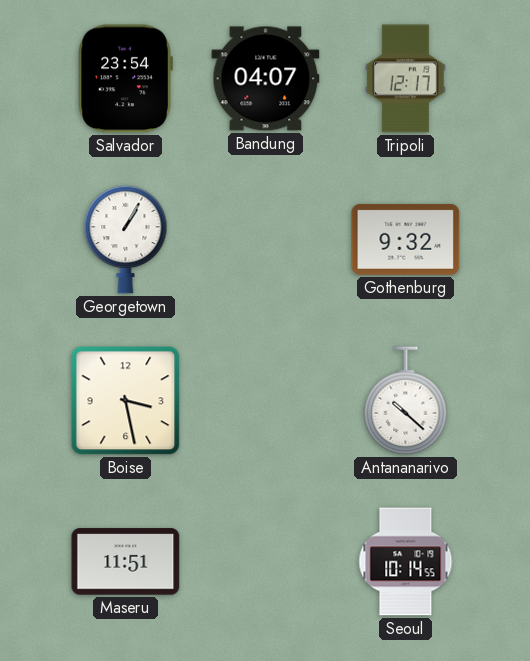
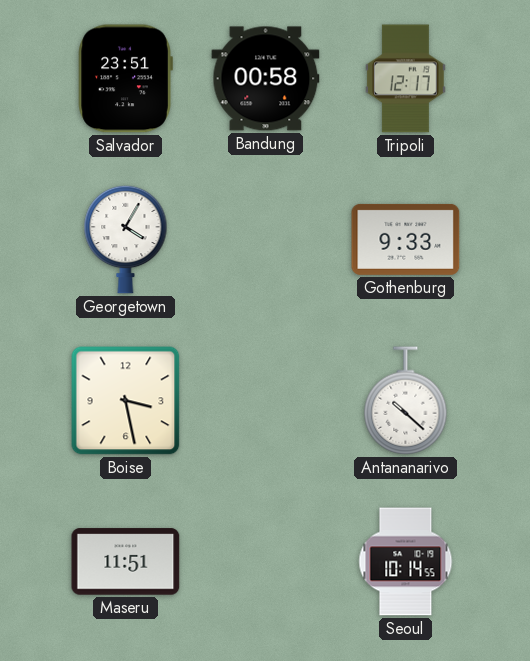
Salvador: 23:54 -> 23:51 (125, 79)
Bandung: 04:07 -> 00:58 (266, 79)
Georgetown: 1:05 -> 4:05 (126, 239)
Gothenburg: 9:32 -> 9:33 (406, 239)
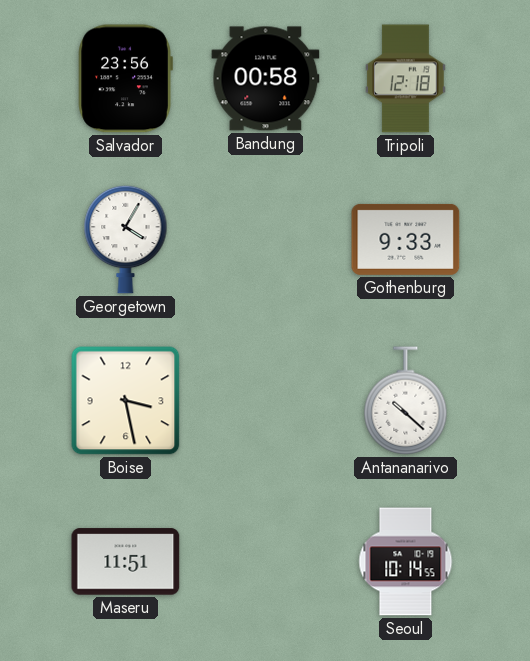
Salvador: 23:51 -> 23:56 (125, 79)
Tripoli: 12:17 -> 12:18 (406, 79)
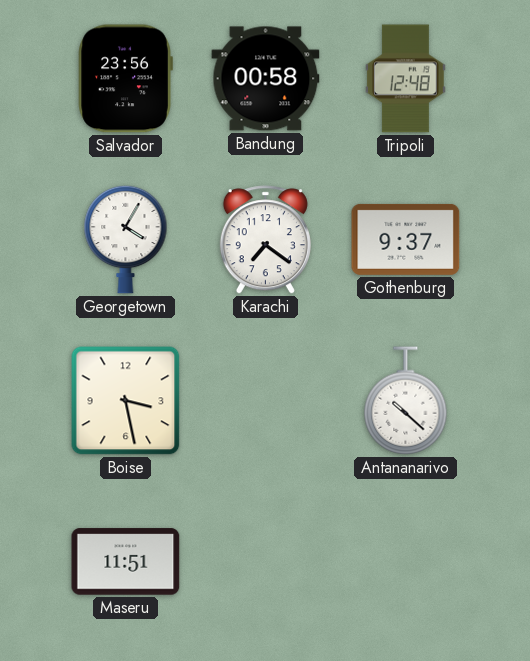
Tripoli: 12:18 -> 12:48 (406, 79)
Karachi: none -> 7:21 (265, 240)
Gothenburg: 9:33 -> 9:37 (406, 239)
Seoul: 10:14 -> none (406, 562)
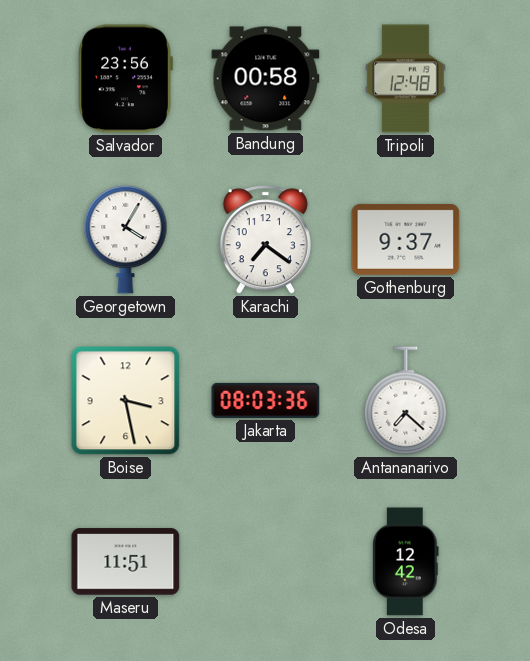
Jakarta: none -> 08:03 (266, 400)
Antananarivo: 10:22 -> 7:22 (406, 401)
Odesa: none -> 12:42 (406, 562)
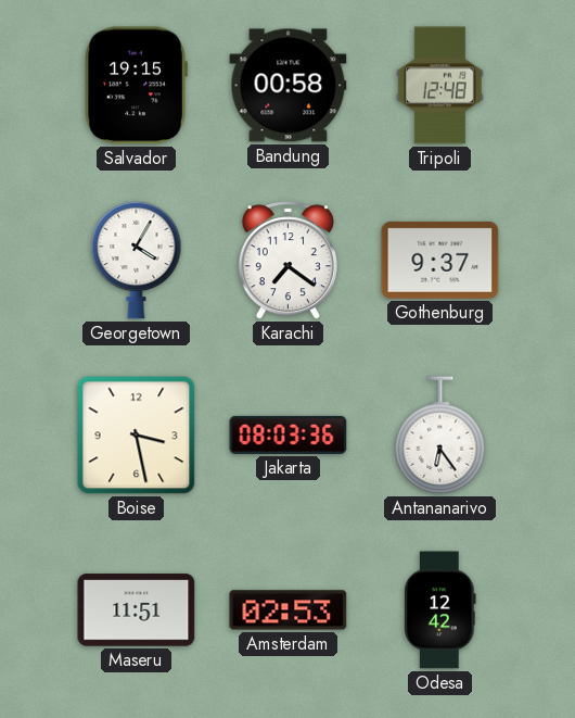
Salvador: 23:56 -> 19:15 (136, 86)
Antananarivo: 7:22 -> 6:24 (440, 436)
Amsterdam: none -> 02:53 (289, 610)
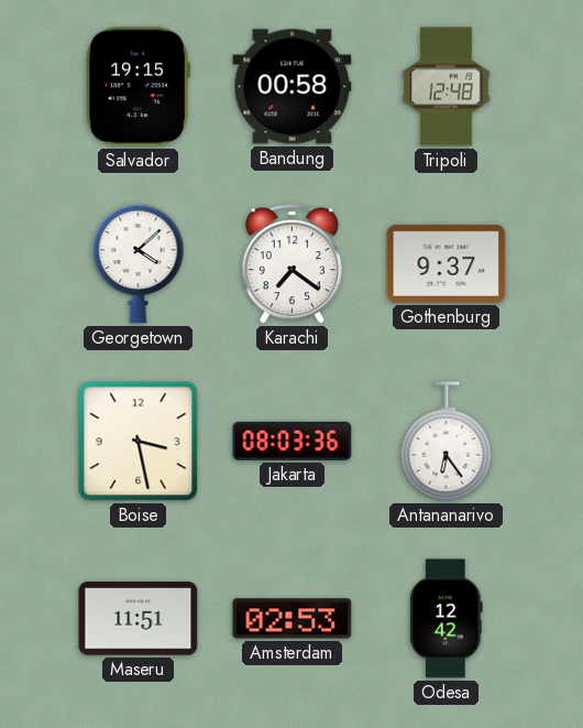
Georgetown: 4:05 -> 4:08 (139, 263)
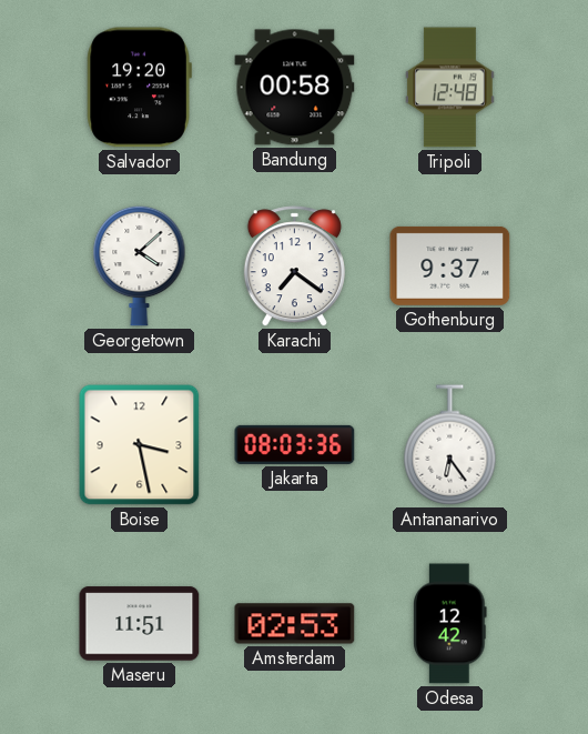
Salvador: 19:15 -> 19:20 (139, 88)
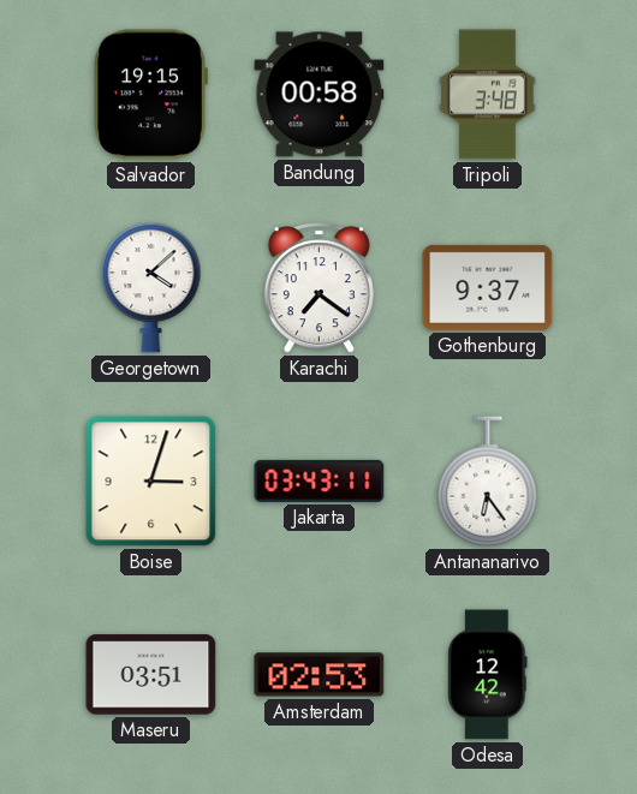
Salvador: 19:20 -> 19:15 (150, 95)
Tripoli: 12:48 -> 3:48 (488, 95)
Boise: 3:28 -> 3:03 (151, 482)
Jakarta: 08:03 -> 03:43 (320, 480)
Maseru: 11:51 -> 03:51 (151, 675)
